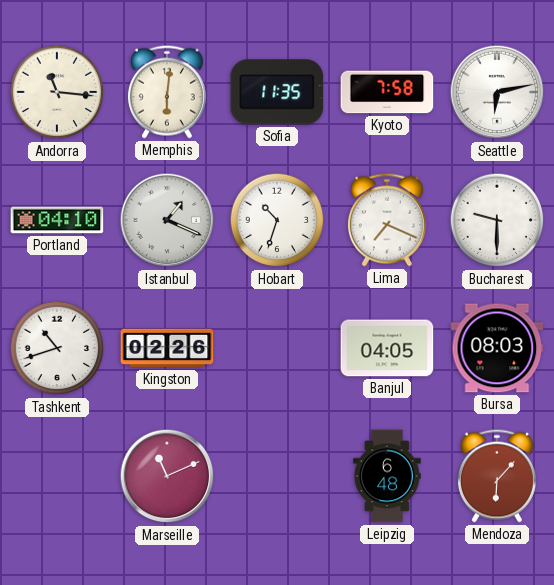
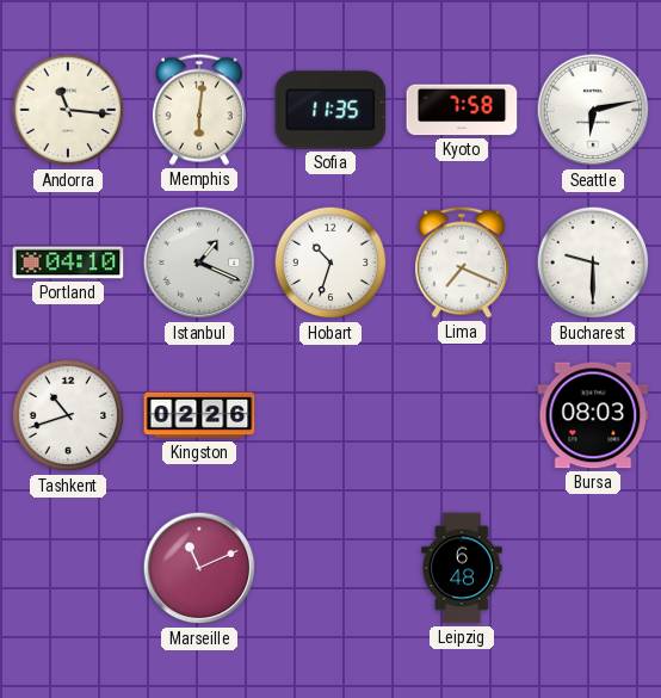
Banjul: 04:05 -> none (387, 348)
Mendoza: 6:07 -> none (497, 476)
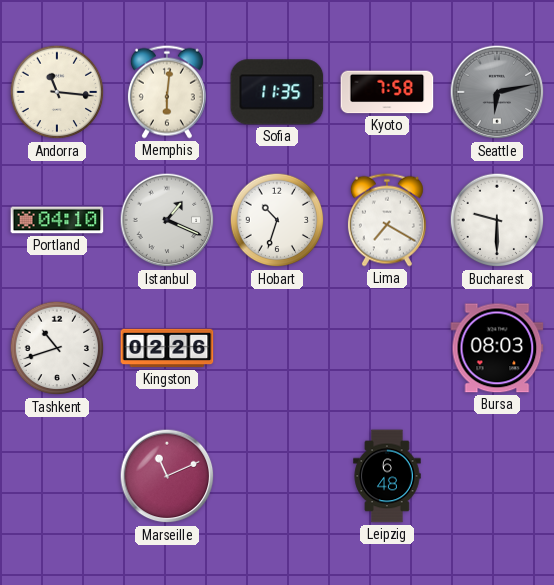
Seattle dial: white -> grey (497, 92)
Lima: 7:19 -> 7:20 (387, 220)
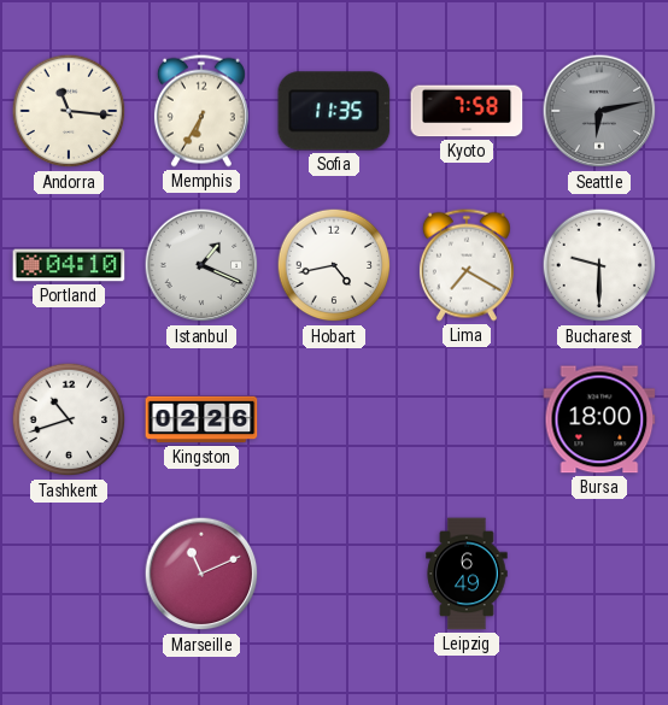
Memphis: 6:01 -> 6:35 (201, 111)
Hobart: 10:33 -> 4:43 (334, 265)
Bursa: 08:03 -> 18:00 (599, 419)
Leipzig: 6:48 -> 6:49 (467, 574)
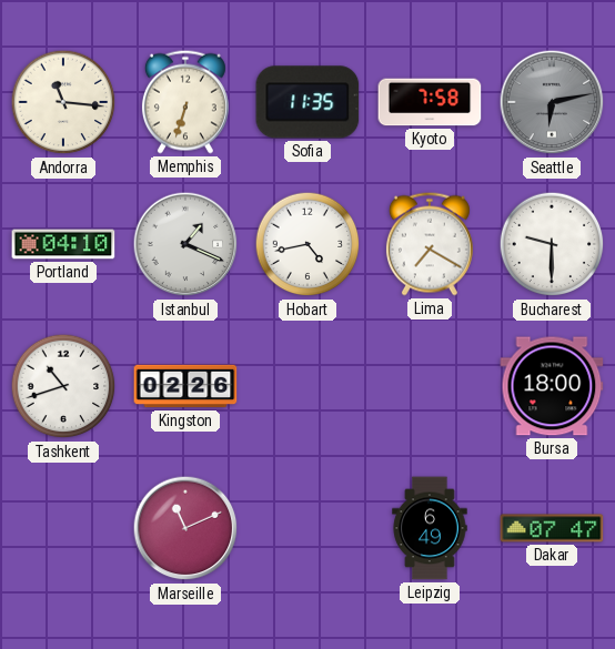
Memphis: 6:35 -> 6:33 (185, 102)
Dakar: none -> 07:47 (552, 528)
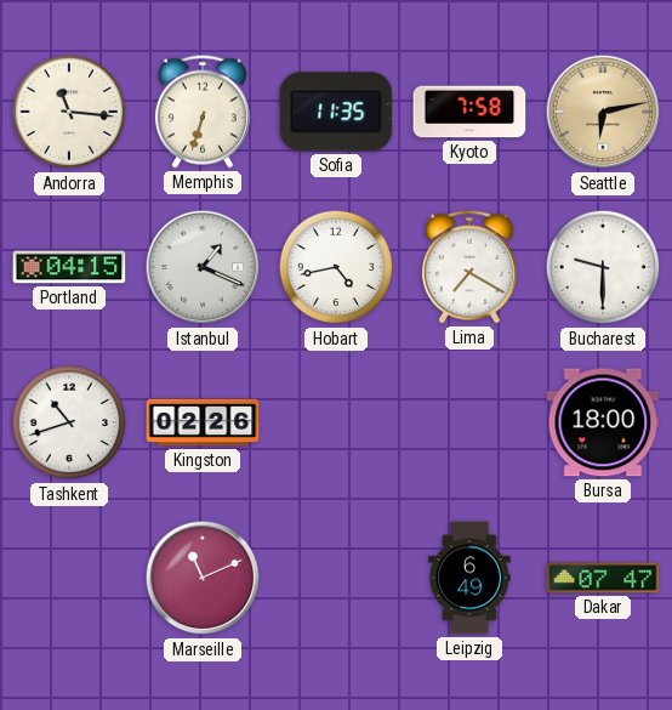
Seattle dial: grey -> champagne (603, 112)
Portland: 04:10 -> 04:15 (69, 267)
